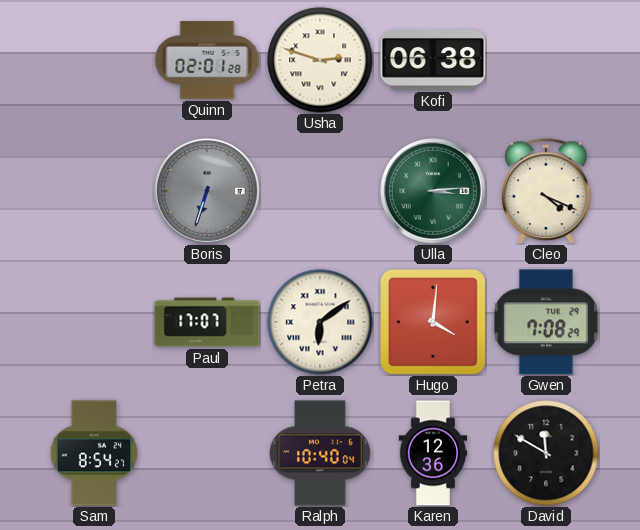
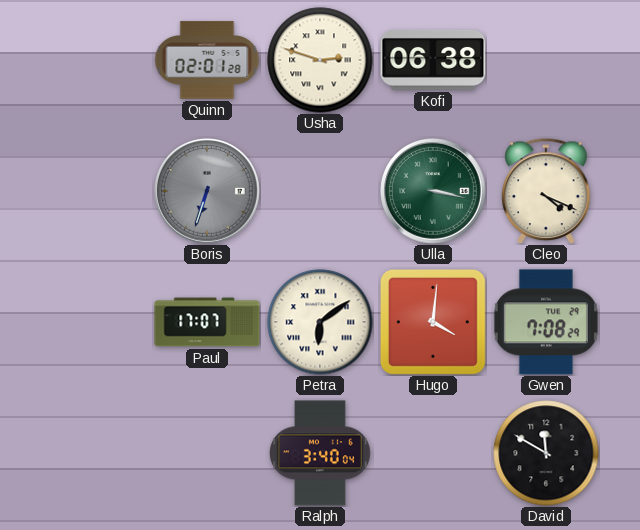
Ulla: 3:14 -> 3:17 (434, 192)
Sam: 8:54 -> none (93, 453)
Ralph: 10:40 -> 3:40 (321, 453)
Karen: 12:36 -> none (433, 453)
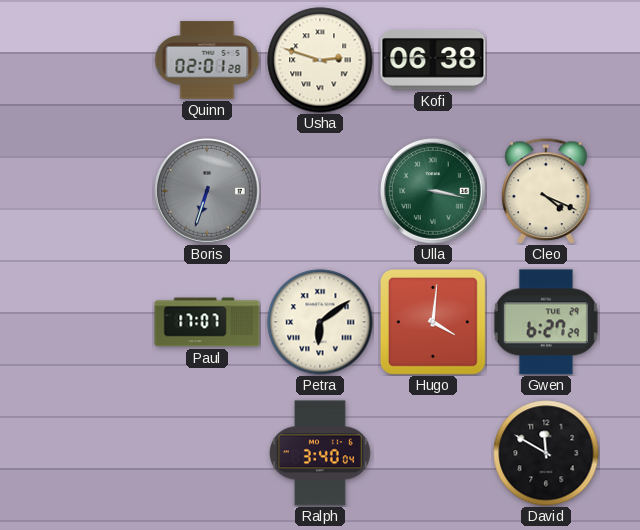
Gwen: 7:08 -> 6:27 (546, 322)
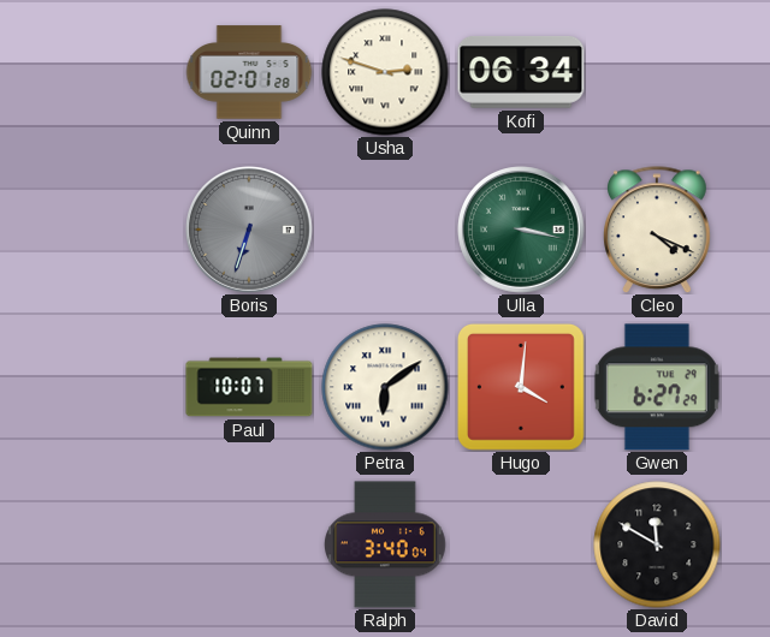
Kofi: 06:38 -> 06:34 (521, 72)
Paul: 17:07 -> 10:07 (249, 387)
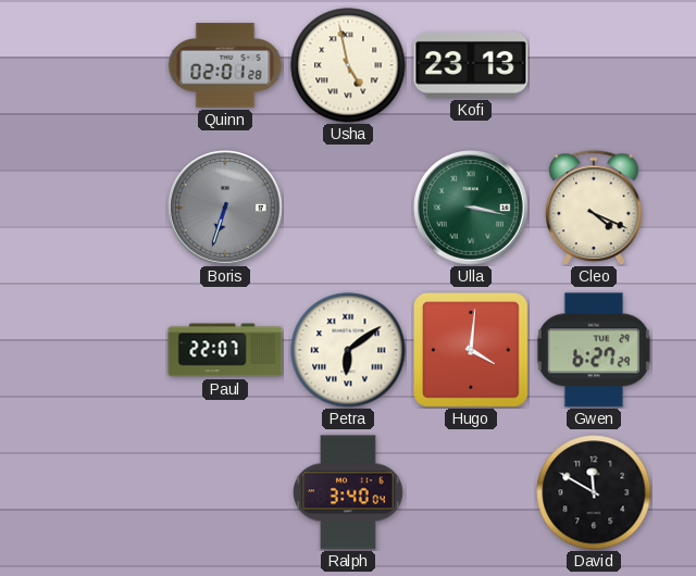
Usha: 2:48 -> 4:58 (348, 65)
Kofi: 06:34 -> 23:13 (471, 65)
Paul: 10:07 -> 22:07 (225, 350)
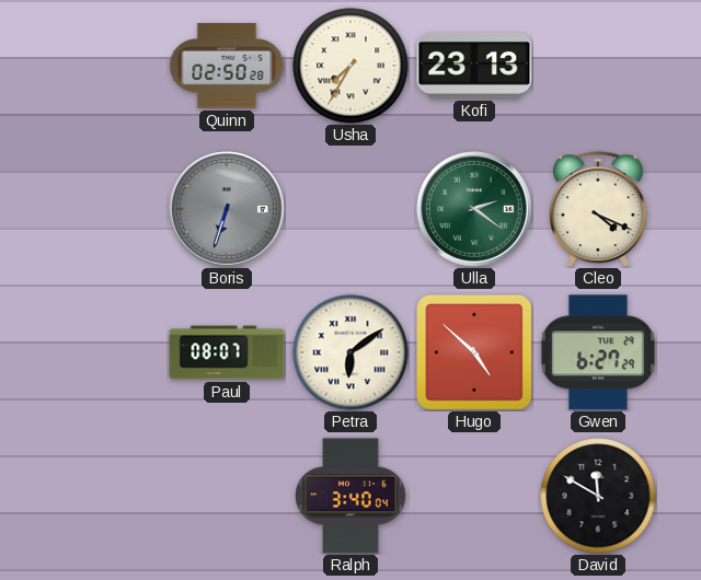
Quinn: 02:01 -> 02:50 (227, 66)
Usha: 4:58 -> 7:35 (350, 66)
Ulla: 3:17 -> 2:21 (475, 210)
Paul: 22:07 -> 08:07 (227, 352)
Hugo: 4:01 -> 4:52 (475, 353)
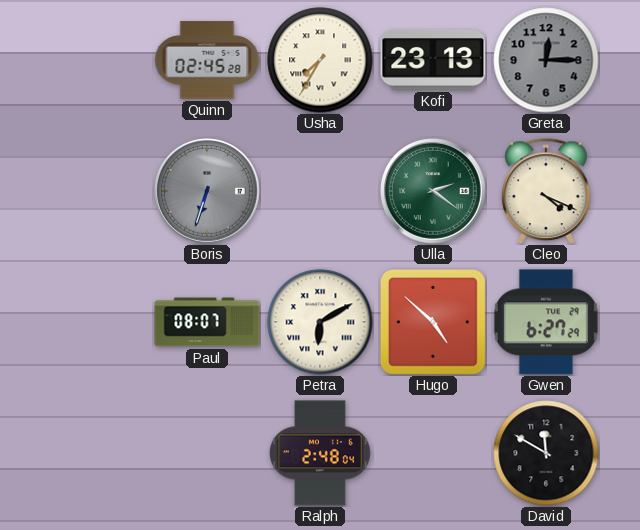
Quinn: 02:50 -> 02:45 (207, 60)
Greta: none -> 12:15 (546, 60)
Petra: 6:09 -> 6:10 (320, 322)
Ralph: 3:40 -> 2:48 (321, 453)
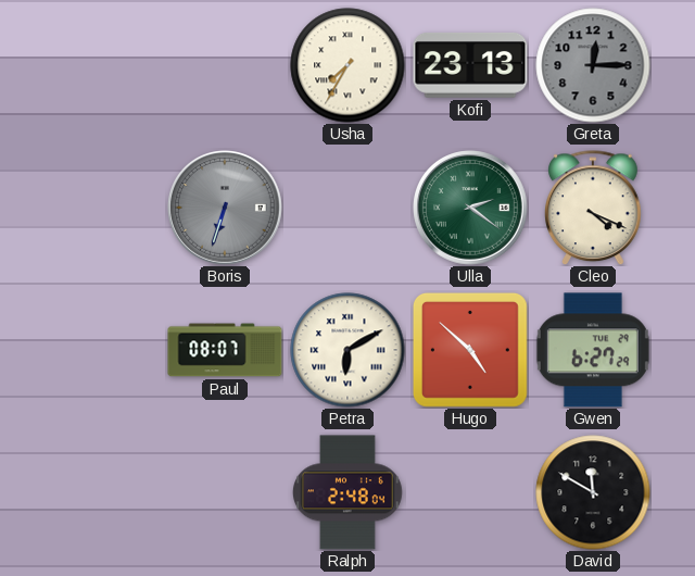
Quinn: 02:45 -> none (207, 60)
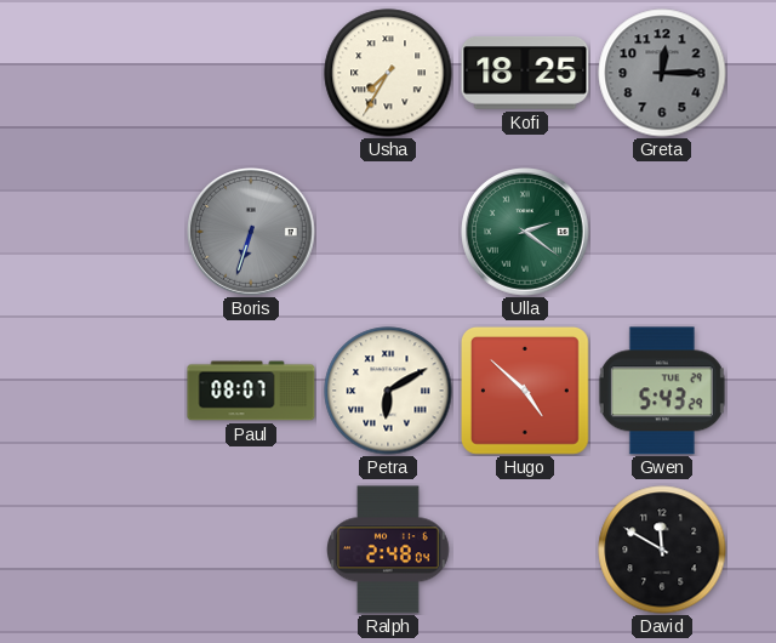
Kofi: 23:13 -> 18:25 (525, 73)
Cleo: 4:19 -> none (594, 208)
Gwen: 6:27 -> 5:43 (662, 391)
